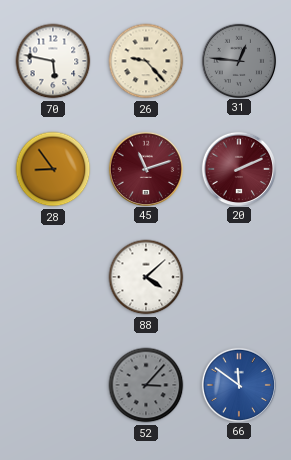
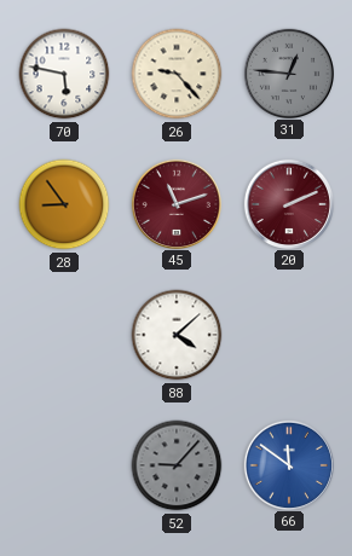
52: 3:07 -> 9:07 (177, 465)
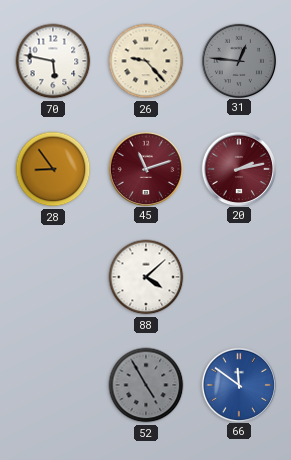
20: 2:11 -> 2:13 (238, 168)
52: 9:07 -> 4:55 (146, 385)
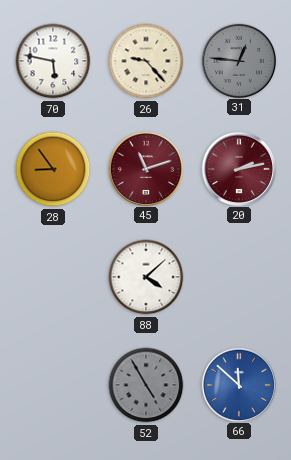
66: 11:51 -> 11:52 (238, 384)
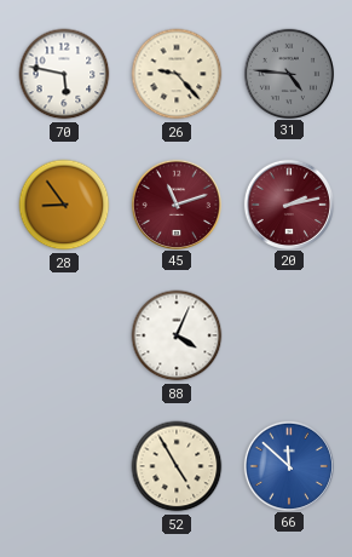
31: 12:46 -> 4:46 (288, 73)
88: 4:08 -> 4:04 (177, 335)
52 dial: grey -> cream (177, 466)
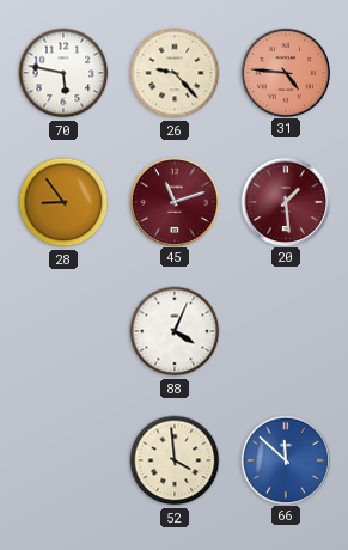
31 dial: grey -> salmon (285, 72)
20: 2:13 -> 1:29 (285, 201)
52: 4:55 -> 3:59 (175, 460)
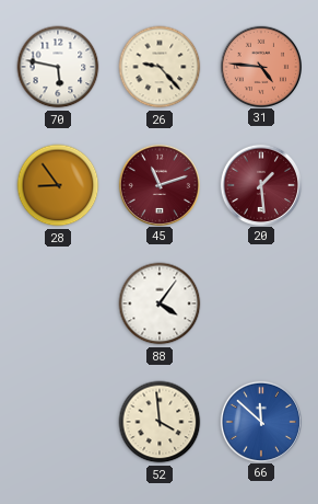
88: 4:04 -> 4:06 (160, 303)
